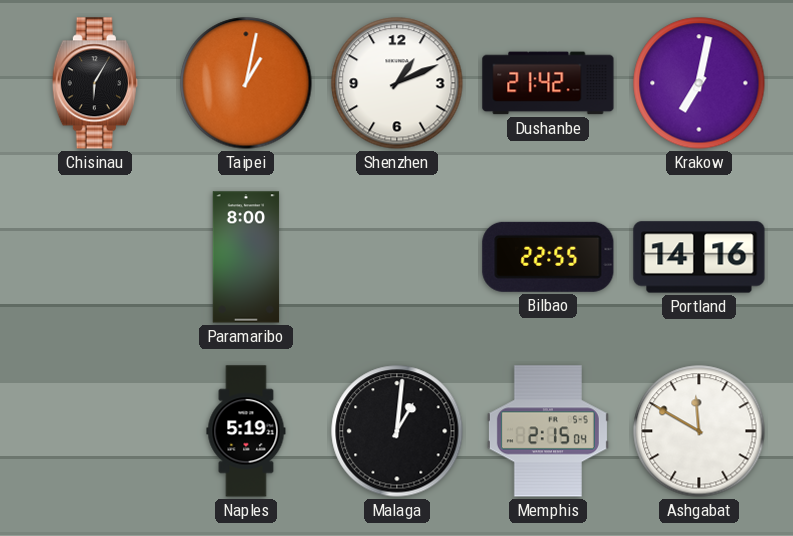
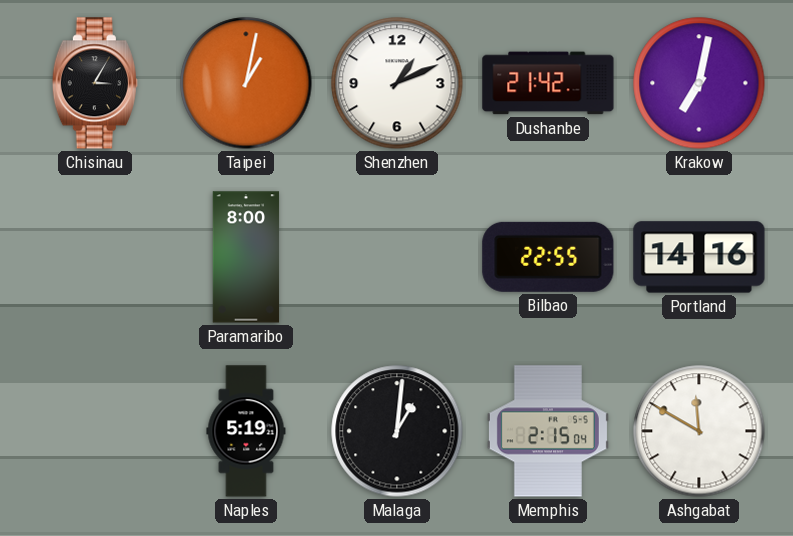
Chisinau: 6:05 -> 3:05 (95, 83)
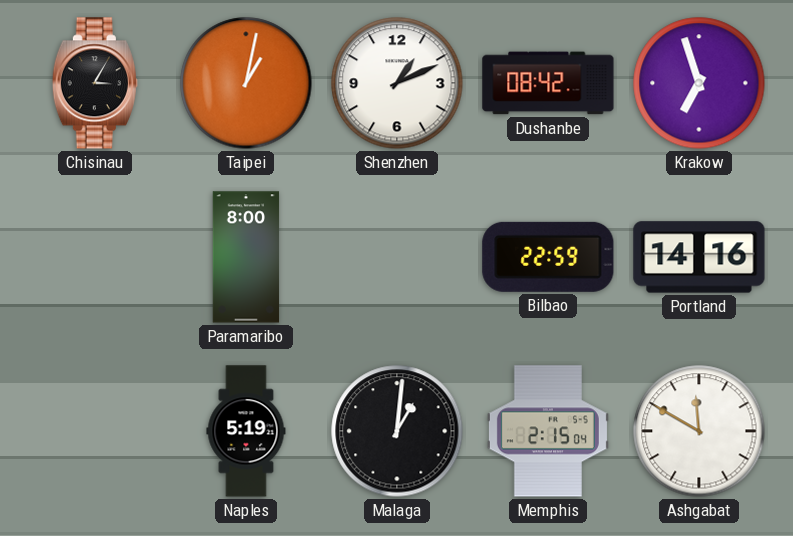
Dushanbe: 21:42 -> 08:42 (548, 83)
Krakow: 7:02 -> 6:57 (699, 83)
Bilbao: 22:55 -> 22:59 (548, 257)
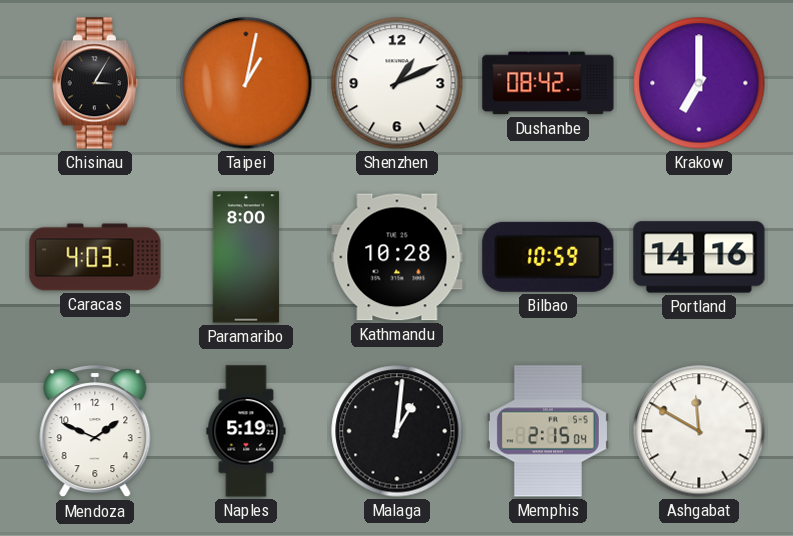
Krakow: 6:57 -> 7:00 (699, 83)
Caracas: none -> 4:03 (95, 257)
Kathmandu: none -> 10:28 (397, 257)
Bilbao: 22:59 -> 10:59 (548, 257)
Mendoza: none -> 1:49 (95, 432)
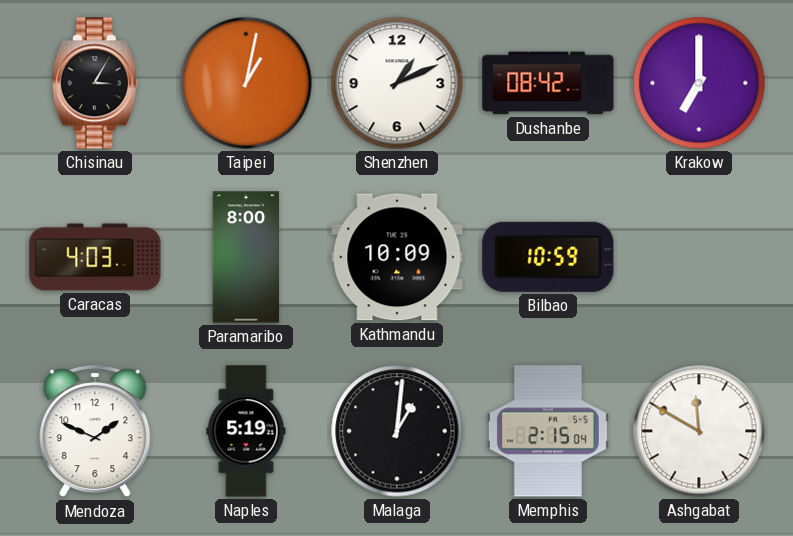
Kathmandu: 10:28 -> 10:09 (397, 257)
Portland: 14:16 -> none (699, 257)
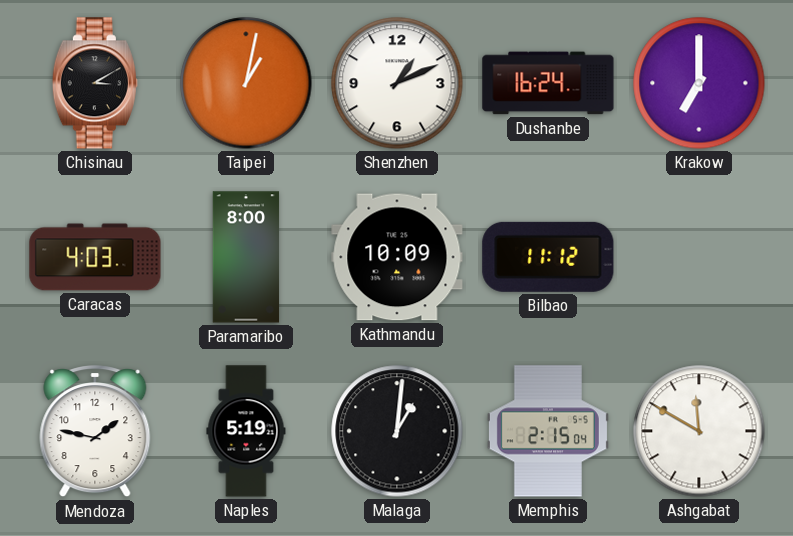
Chisinau: 3:05 -> 3:10 (95, 83)
Dushanbe: 08:42 -> 16:24 (548, 83)
Bilbao: 10:59 -> 11:12 (548, 257)
Mendoza: 1:49 -> 1:47 (95, 432)
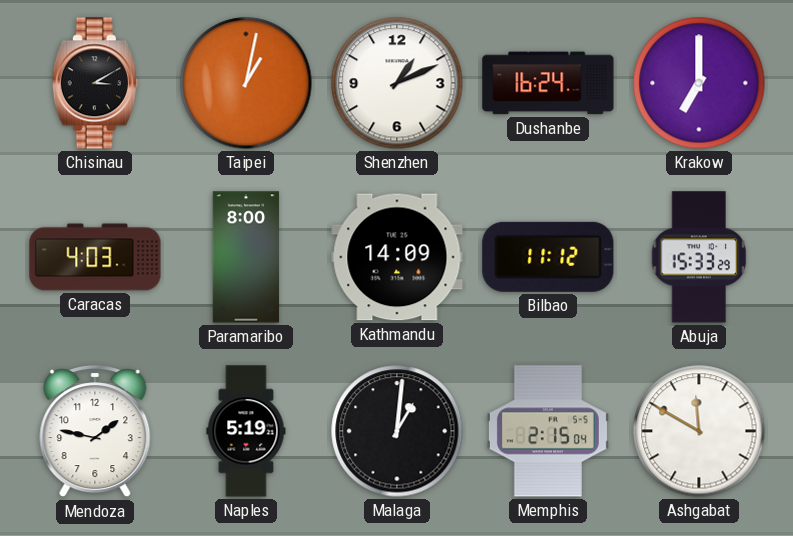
Kathmandu: 10:09 -> 14:09 (397, 257)
Abuja: none -> 15:33 (699, 257)
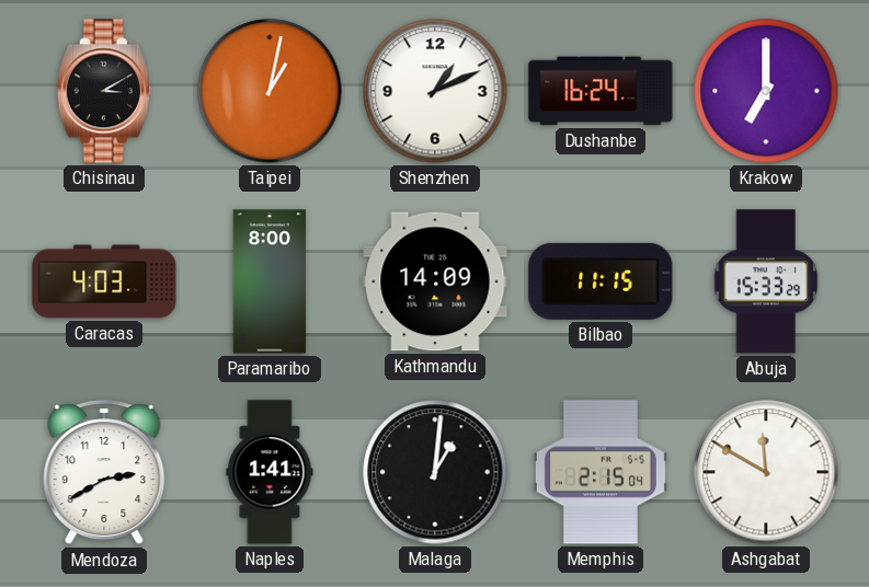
Bilbao: 11:12 -> 11:15 (601, 281)
Mendoza: 1:47 -> 2:40 (104, 473)
Naples: 5:19 -> 1:41 (270, 472)
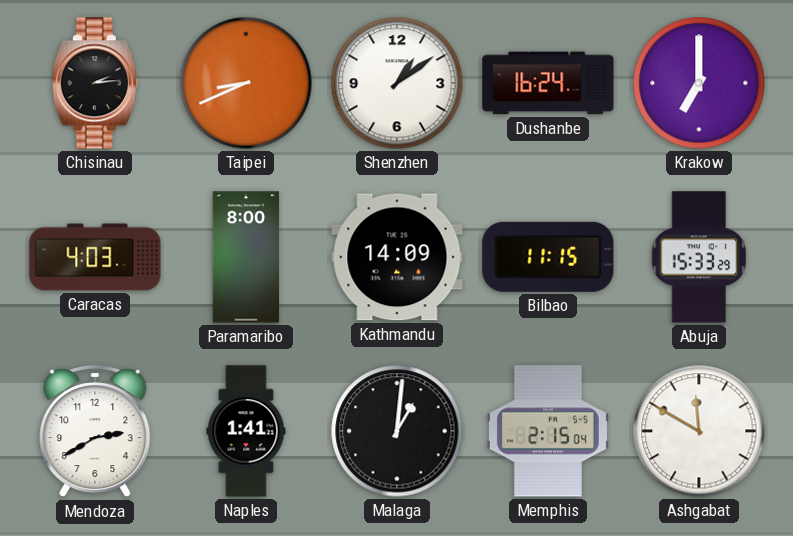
Chisinau: 3:10 -> 2:14 (95, 83)
Taipei: 1:02 -> 8:41 (246, 83)
Shenzhen: 1:11 -> 1:09 (397, 83)
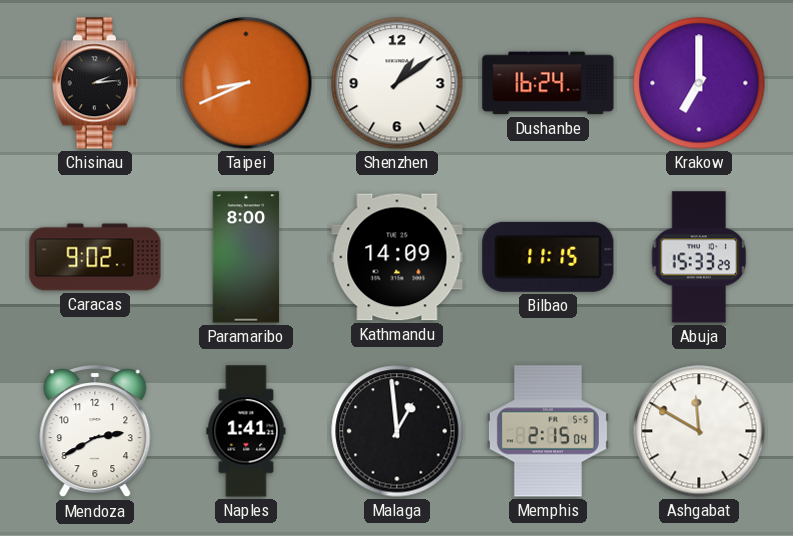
Caracas: 4:03 -> 9:02 (95, 257)
Malaga: 1:01 -> 12:59 (397, 431)
